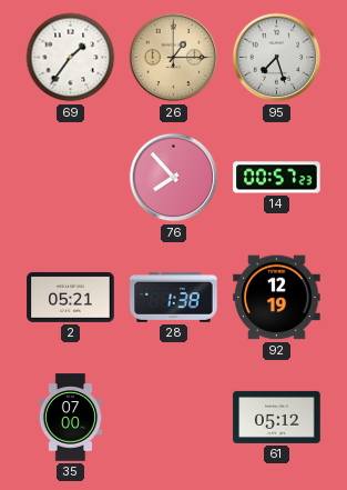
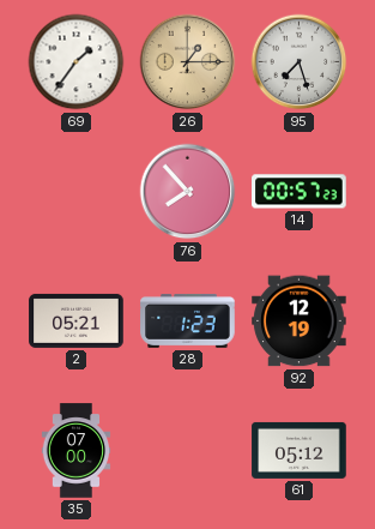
28: 1:38 -> 1:23 (188, 321)
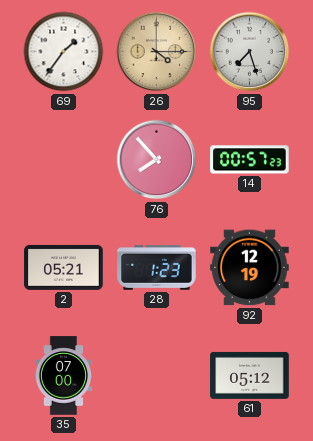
26: 1:15 -> 4:15 (157, 52)
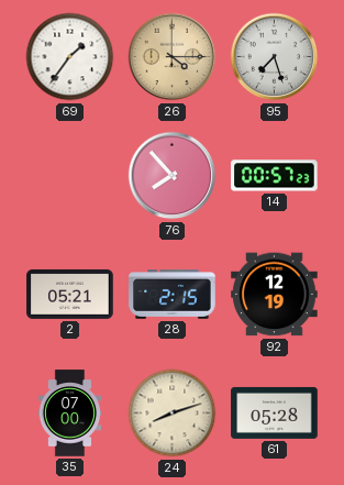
28: 1:23 -> 2:15 (173, 295)
24: none -> 8:12 (173, 414)
61: 05:12 -> 05:28 (275, 412)
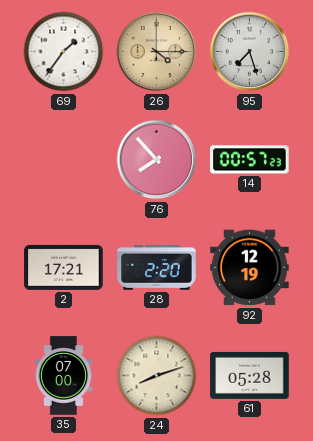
2: 05:21 -> 17:21 (64, 267)
28: 2:15 -> 2:20 (157, 268)
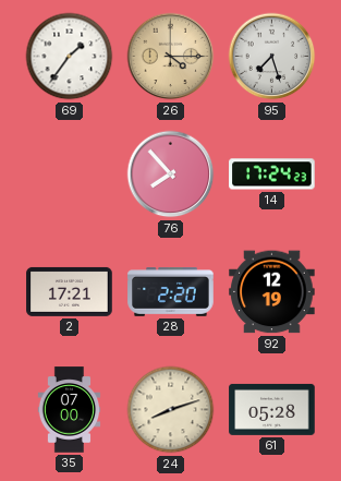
14: 00:57 -> 17:24 (272, 175)
